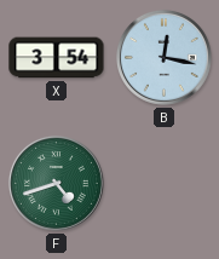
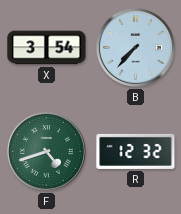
B: 12:17 -> 7:37 (135, 47)
R: none -> 12:32 (136, 151)
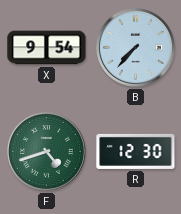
X: 3:54 -> 9:54 (47, 48)
R: 12:32 -> 12:30 (136, 151)
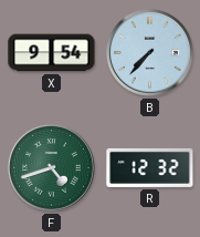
R: 12:30 -> 12:32 (150, 167)
